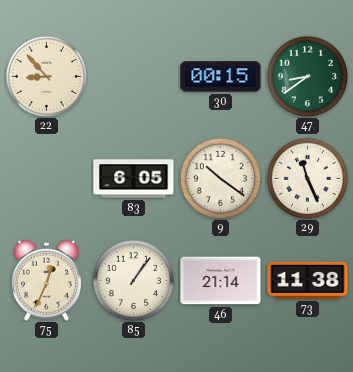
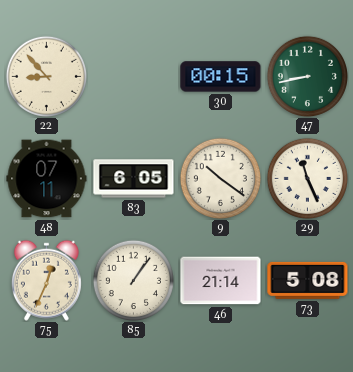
47: 8:39 -> 8:43 (307, 76)
48: none -> 07:11 (47, 179)
73: 11:38 -> 5:08 (308, 280)
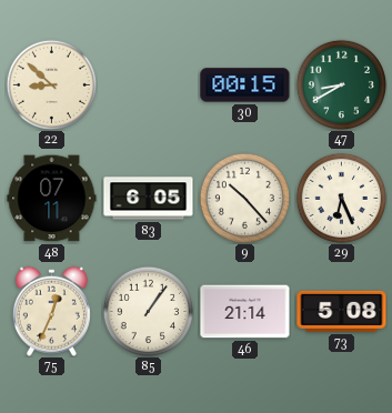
22: 8:53 -> 8:52 (51, 84)
47: 8:43 -> 8:40 (341, 84)
9: 10:21 -> 10:23 (244, 198)
29: 11:26 -> 6:26 (341, 198)
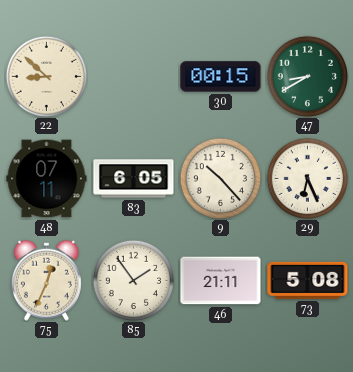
85: 1:06 -> 1:54 (133, 280)
46: 21:14 -> 21:11 (221, 281)
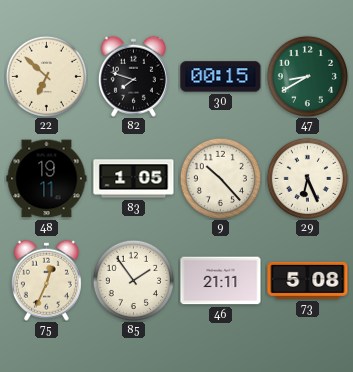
22: 8:52 -> 6:52 (46, 76)
82: none -> 7:48 (133, 76)
48: 07:11 -> 19:11 (47, 179)
83: 6:05 -> 1:05 (134, 179)
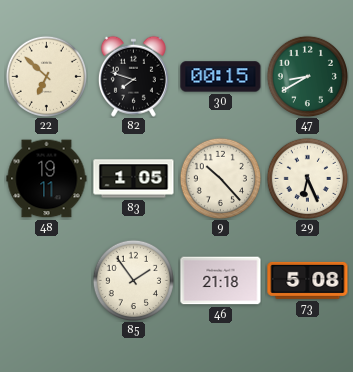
75: 12:34 -> none (46, 280)
46: 21:11 -> 21:18 (221, 281)
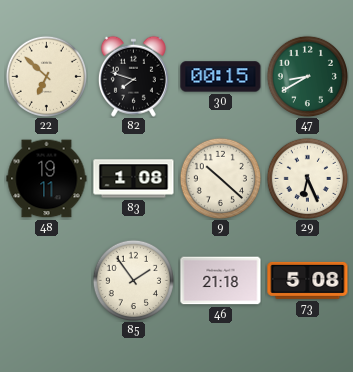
83: 1:05 -> 1:08 (134, 179)
9: 10:23 -> 10:22 (220, 178)
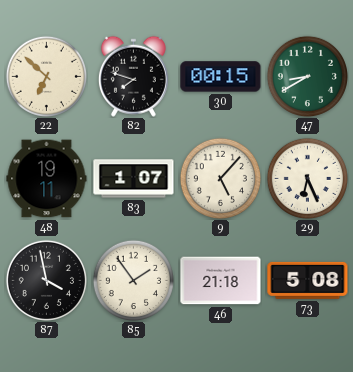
83: 1:08 -> 1:07 (134, 179)
9: 10:22 -> 5:07 (220, 178)
87: none -> 3:58 (46, 280)
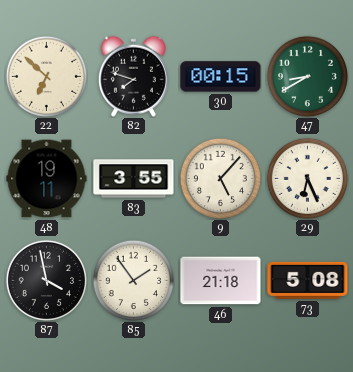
83: 1:07 -> 3:55 (134, 179)
